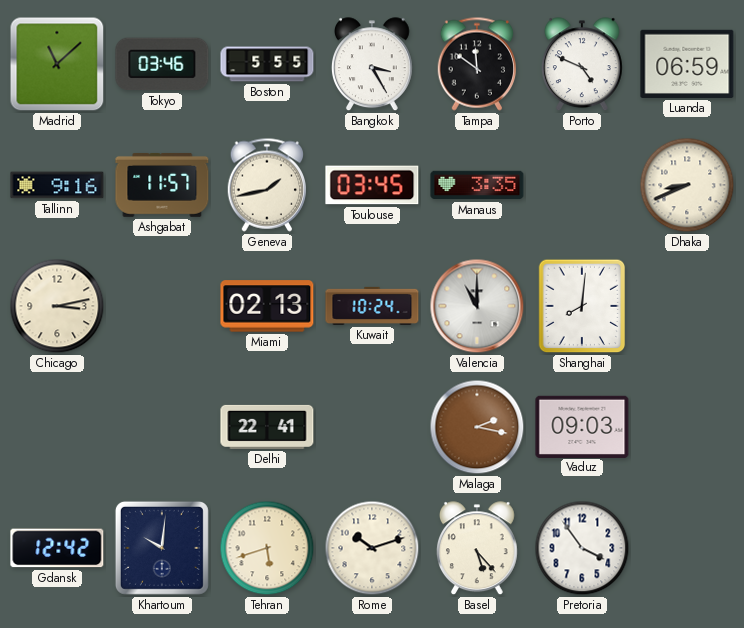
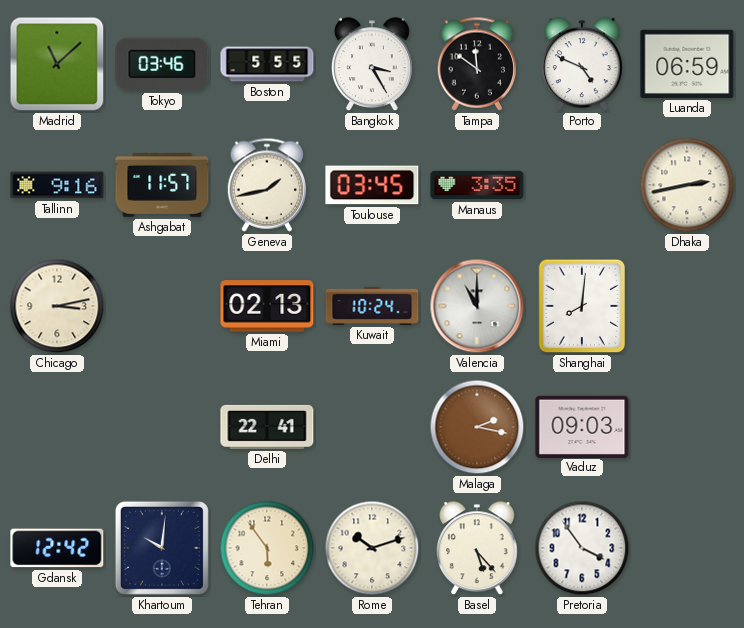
Dhaka: 8:41 -> 2:43 (687, 185)
Tehran: 5:42 -> 5:54 (267, 548)
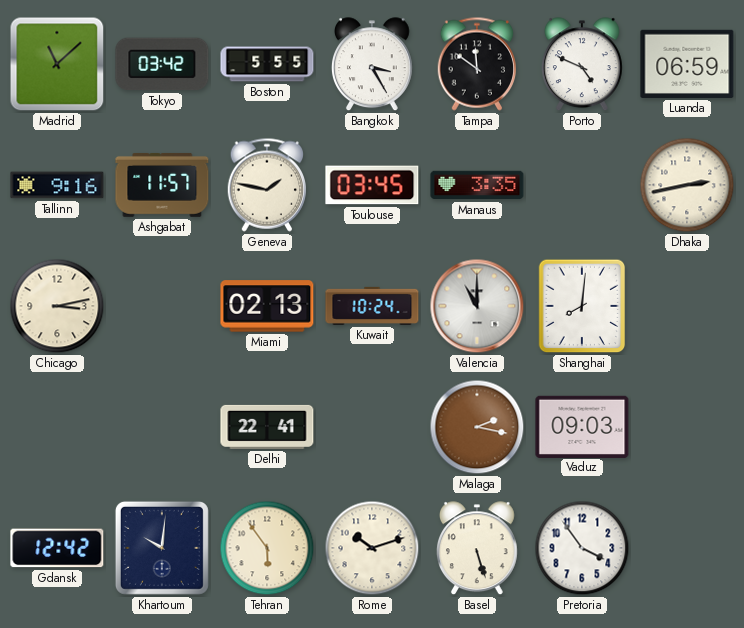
Tokyo: 03:46 -> 03:42 (162, 64)
Geneva: 1:43 -> 1:47 (267, 185)
Basel: 5:23 -> 5:27 (477, 549)
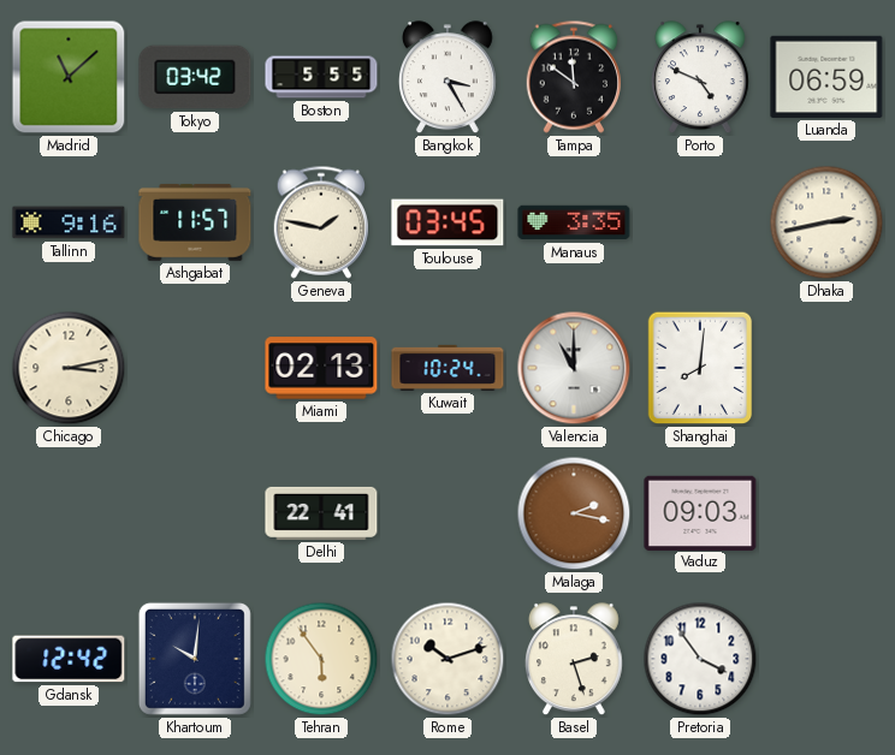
Basel: 5:27 -> 2:27 (574, 660)
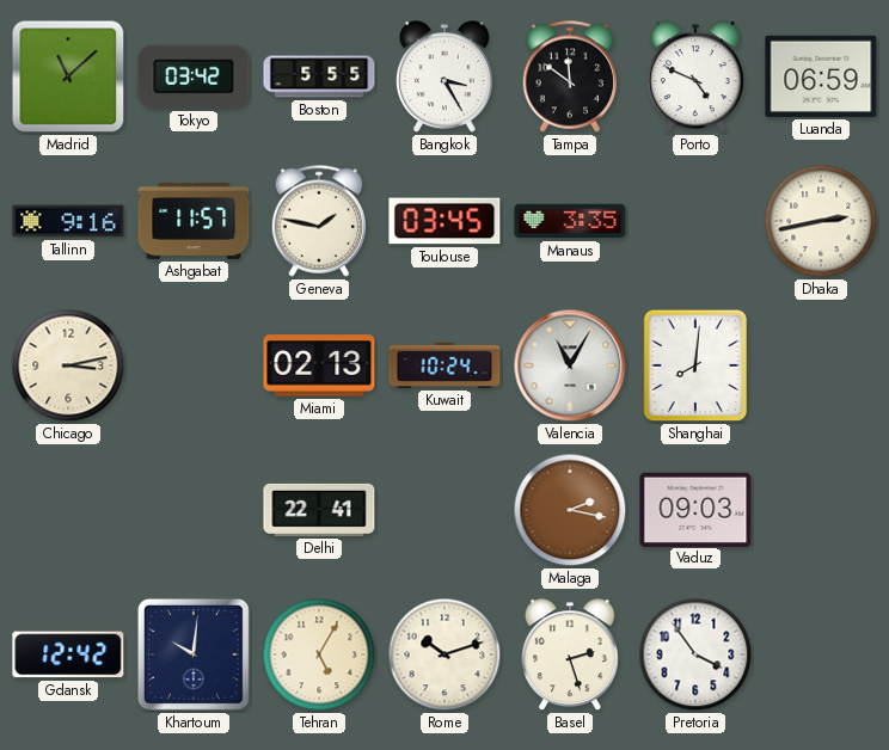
Valencia: 11:00 -> 11:05 (570, 365)
Tehran: 5:54 -> 5:05 (319, 654)
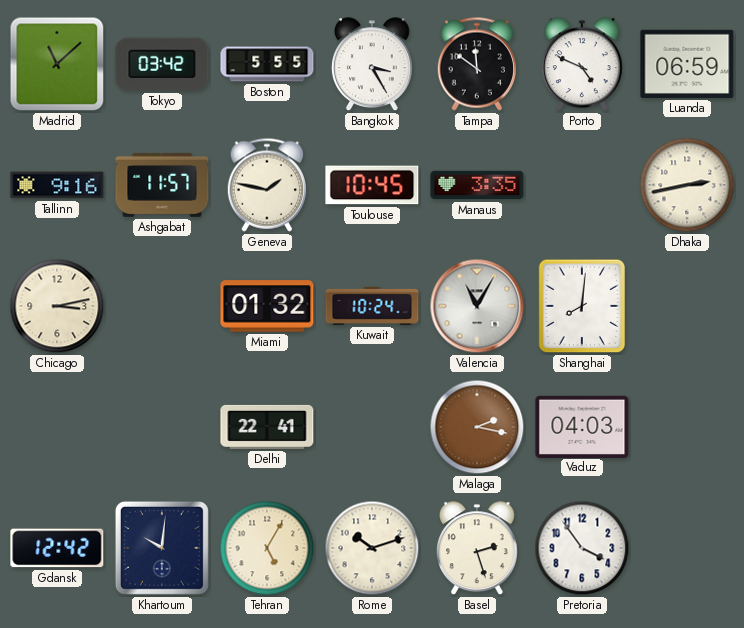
Toulouse: 03:45 -> 10:45 (372, 185)
Miami: 02:13 -> 01:32 (267, 306)
Vaduz: 09:03 -> 04:03 (582, 426)
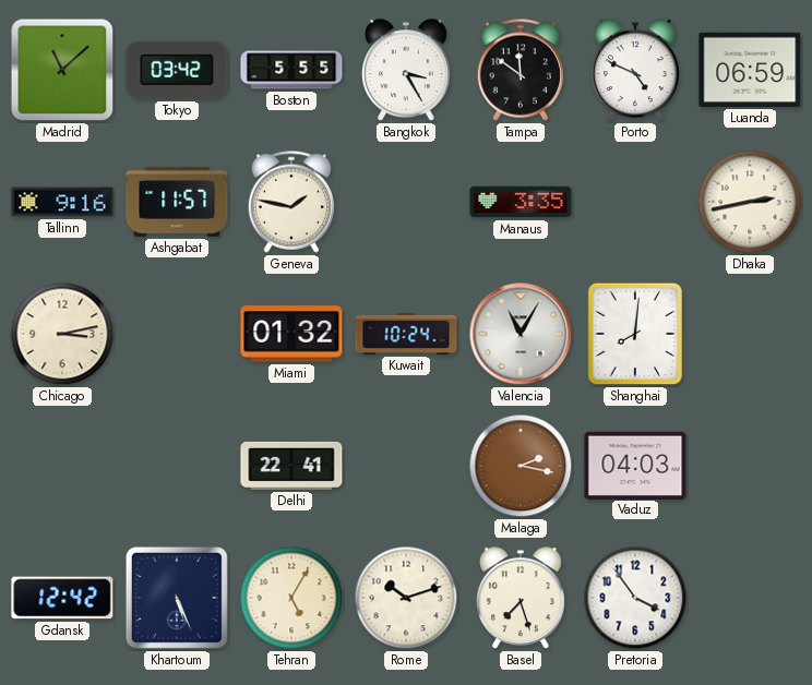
Toulouse: 10:45 -> none (372, 185)
Khartoum: 10:01 -> 5:26 (177, 598)
Basel: 2:27 -> 7:27 (521, 599)
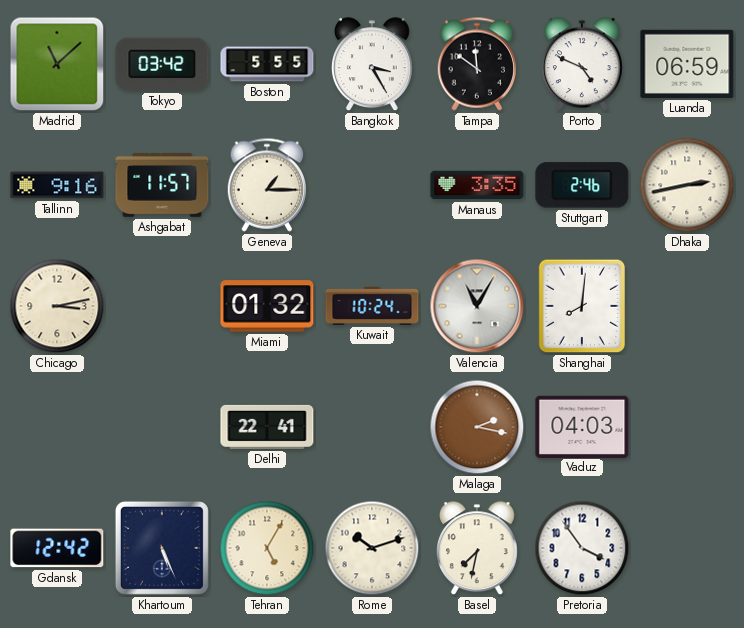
Geneva: 1:47 -> 1:15 (267, 185)
Stuttgart: none -> 2:46 (582, 185)
Basel: 7:27 -> 7:32 (477, 549)
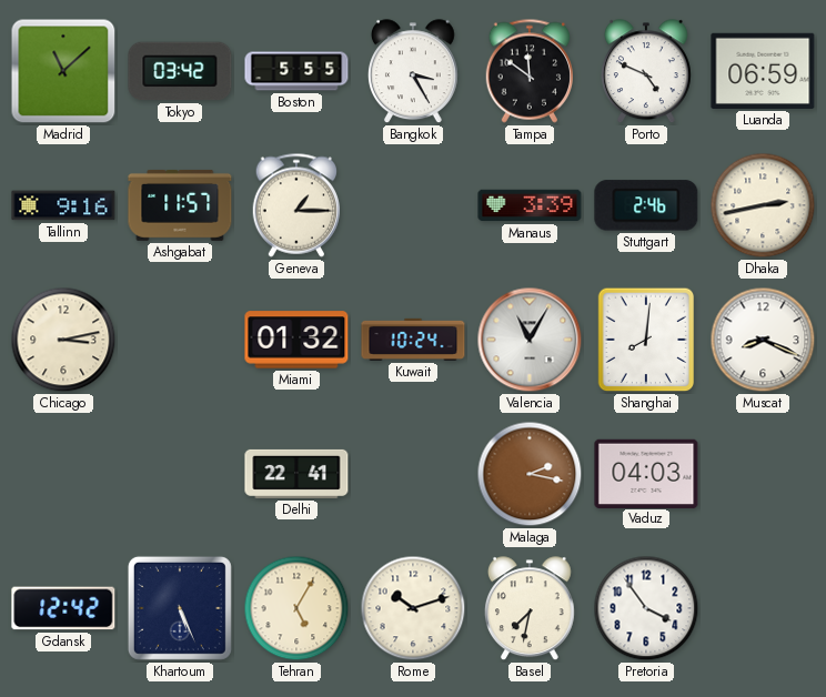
Manaus: 3:35 -> 3:39 (530, 205)
Muscat: none -> 8:19 (763, 340)
